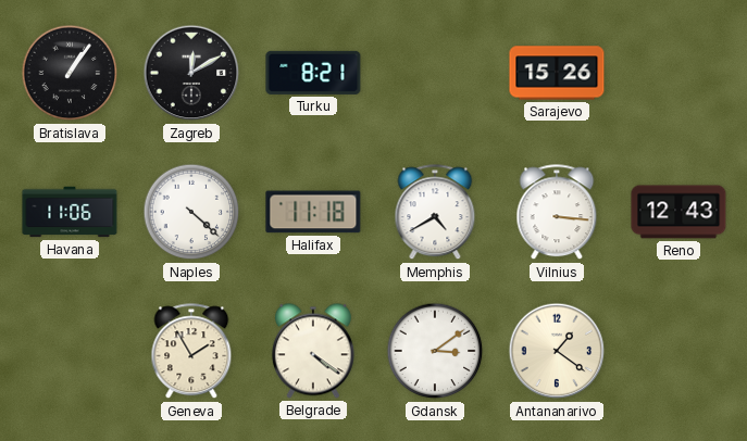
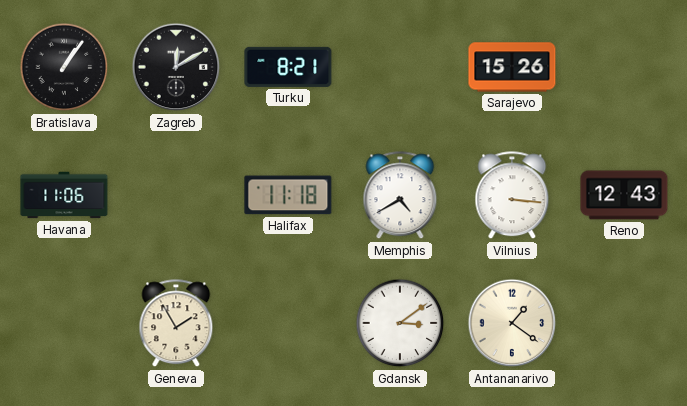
Naples: 4:22 -> none (191, 212)
Belgrade: 4:21 -> none (313, 351)
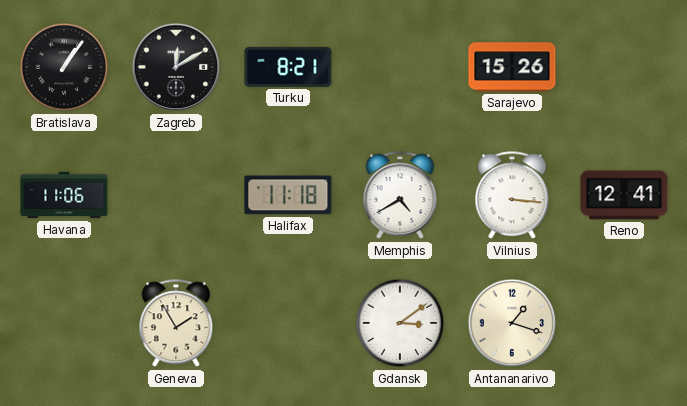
Reno: 12:43 -> 12:41 (624, 195)
Antananarivo: 1:21 -> 1:18 (512, 323)
